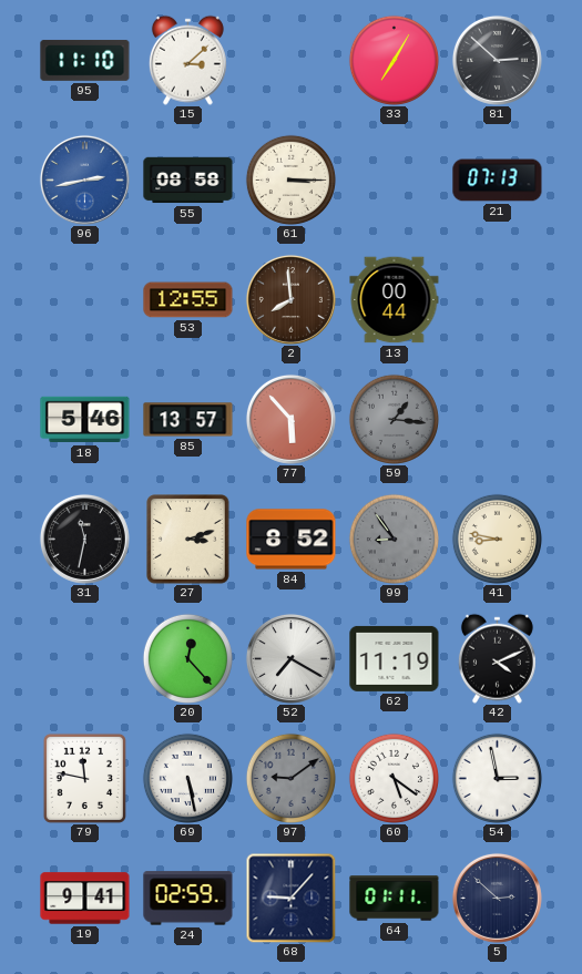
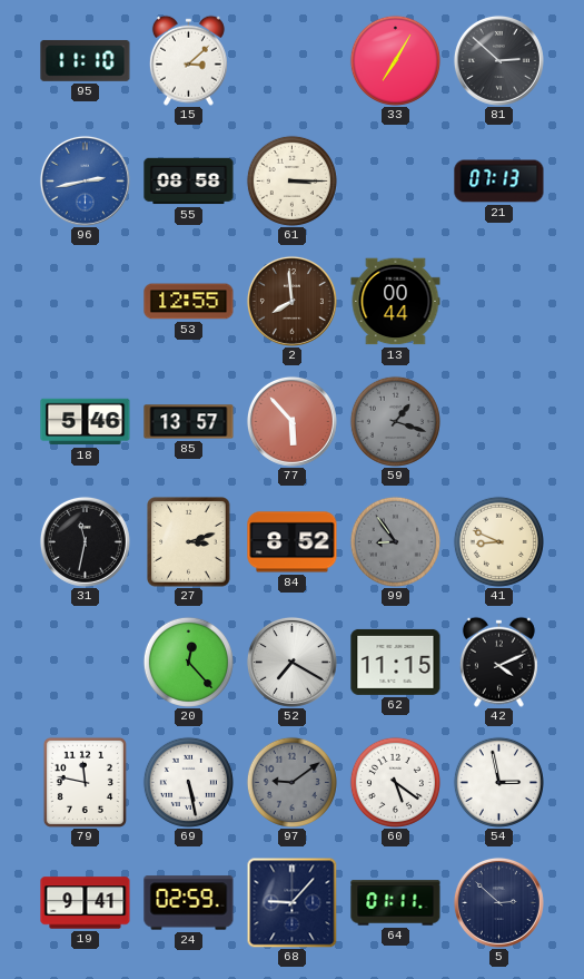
59: 1:16 -> 1:18 (395, 421)
41: 8:47 -> 8:49 (498, 541)
62: 11:19 -> 11:15 (396, 662)
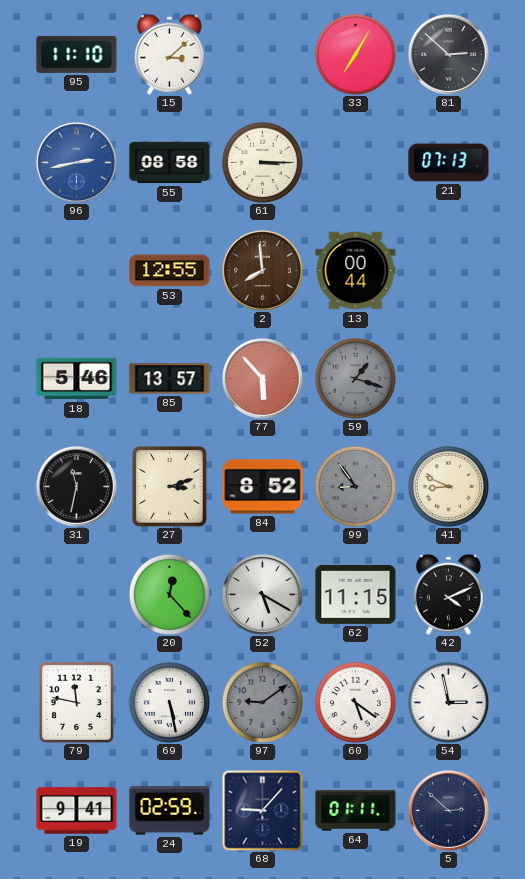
52: 7:20 -> 5:20 (262, 594)
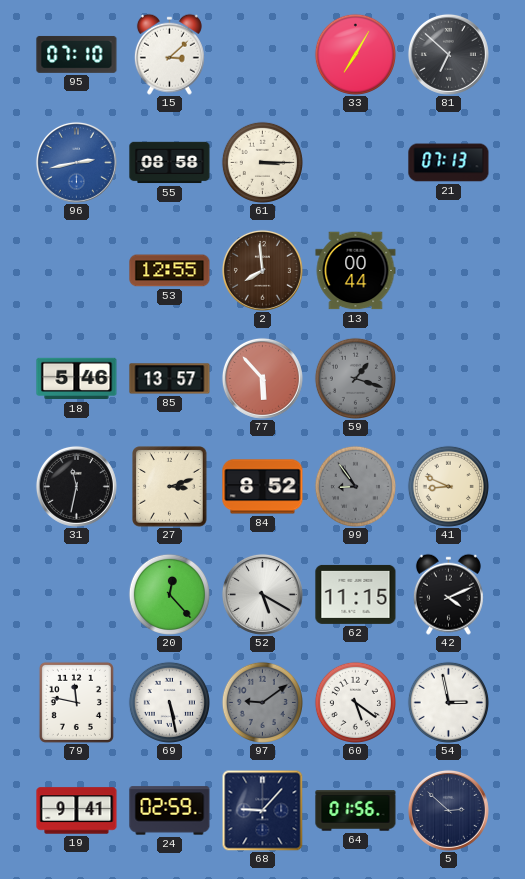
95: 11:10 -> 07:10 (77, 54)
81: 2:52 -> 6:52 (448, 54)
64: 01:11 -> 01:56 (356, 811)
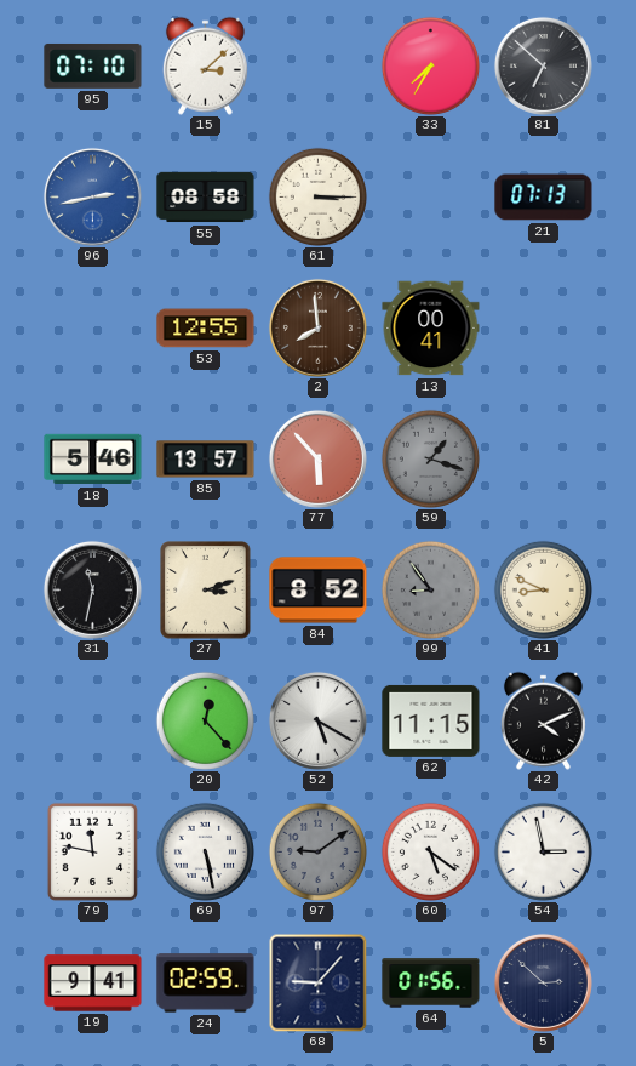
33: 7:05 -> 7:35 (430, 65)
13: 00:44 -> 00:41 (431, 329)
